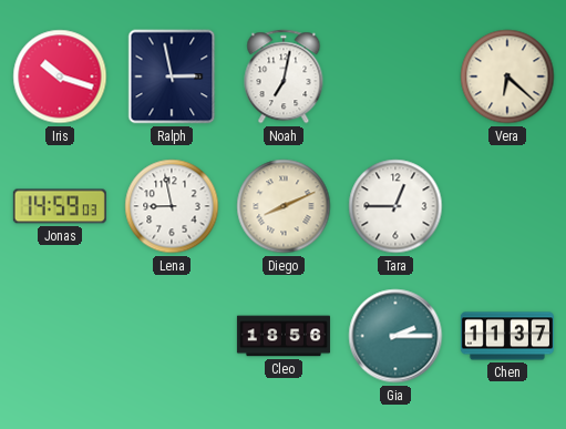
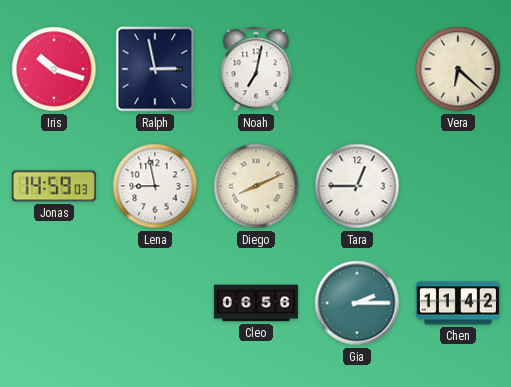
Cleo: 18:56 -> 06:56 (256, 303)
Chen: 11:37 -> 11:42 (458, 303)
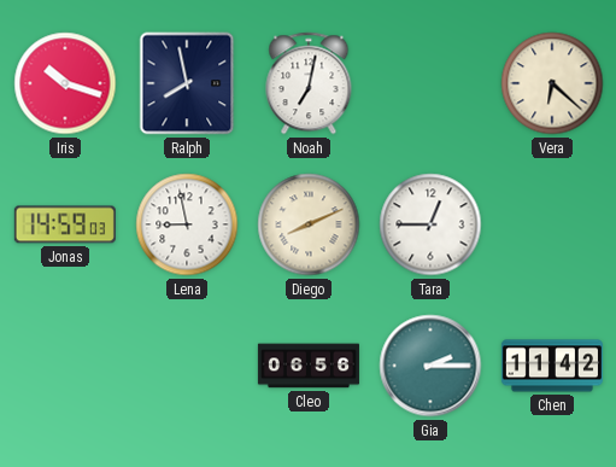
Ralph: 2:58 -> 7:58 (187, 83)
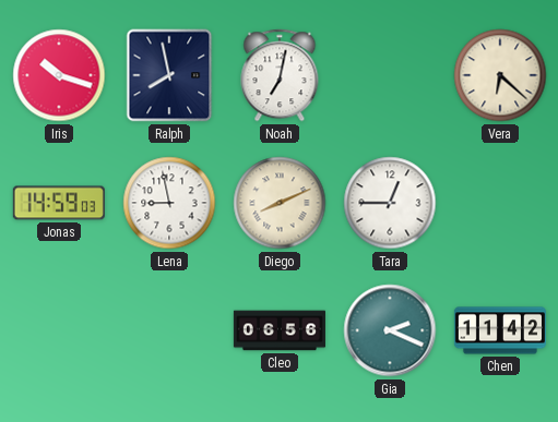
Gia: 2:15 -> 2:19 (390, 330)
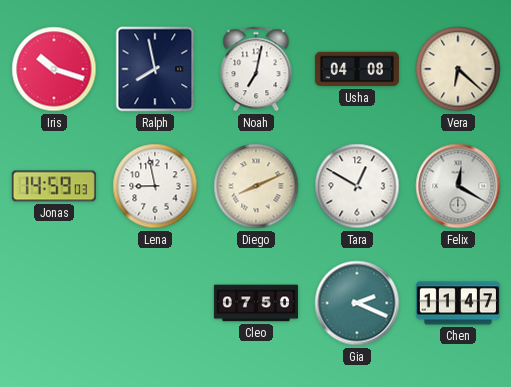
Usha: none -> 04:08 (357, 69)
Tara: 12:45 -> 12:50 (357, 186)
Felix: none -> 12:20 (458, 186)
Cleo: 06:56 -> 07:50 (256, 303)
Chen: 11:42 -> 11:47 (458, 303)
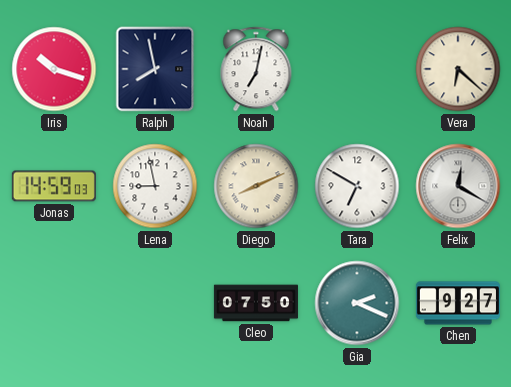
Usha: 04:08 -> none (357, 69)
Tara: 12:50 -> 6:50 (357, 186)
Chen: 11:47 -> 9:27 (458, 303)
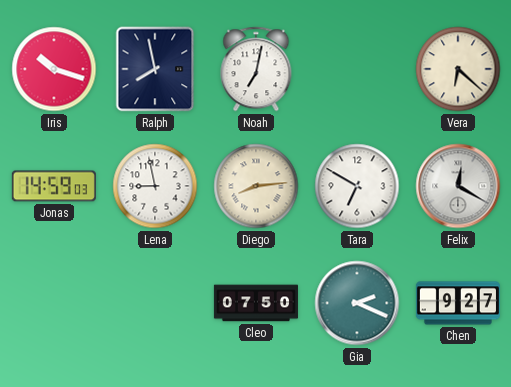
Diego: 8:11 -> 8:14 (256, 186)
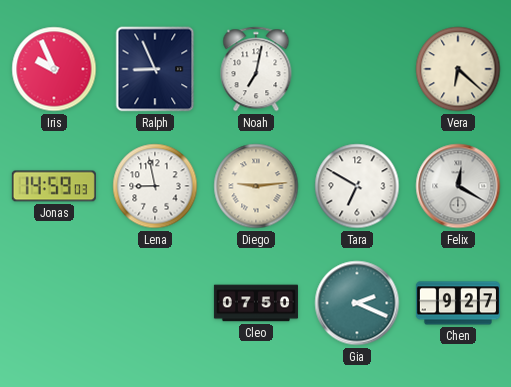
Iris: 10:18 -> 9:56 (54, 69)
Ralph: 7:58 -> 8:56 (155, 69)
Diego: 8:14 -> 9:14 (256, 186)
